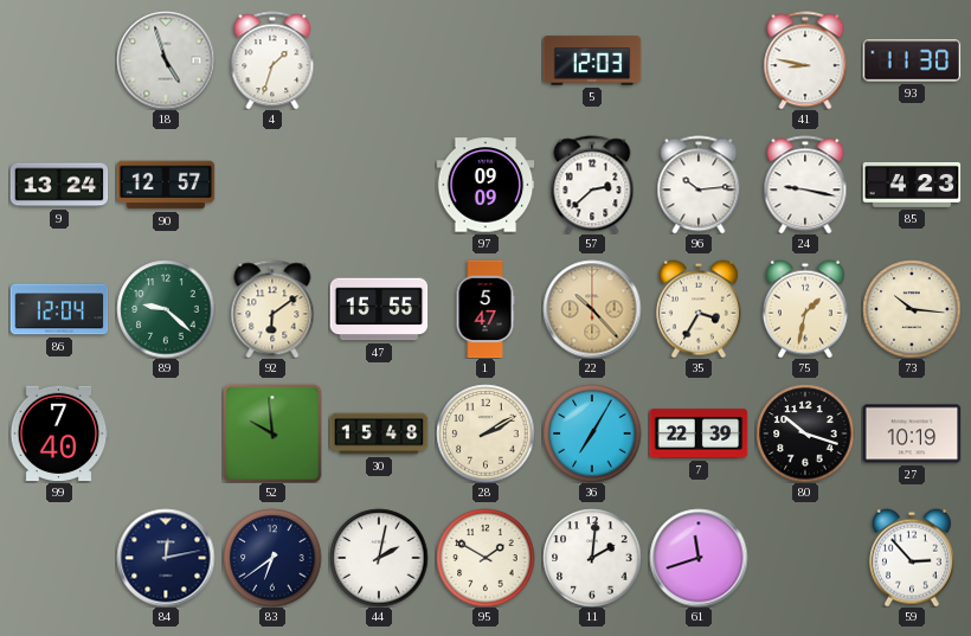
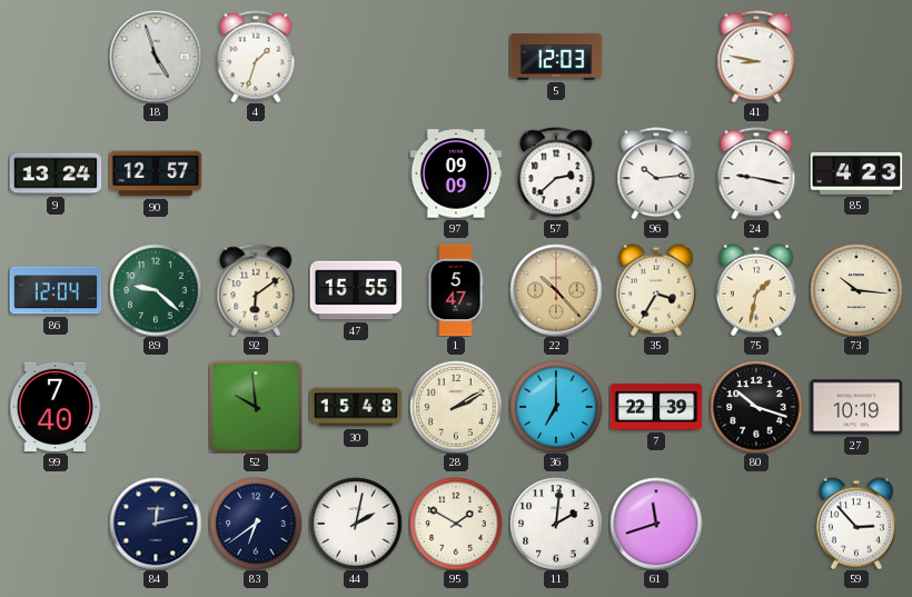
93: 11:30 -> none (912, 60)
36: 7:05 -> 7:00 (556, 407)
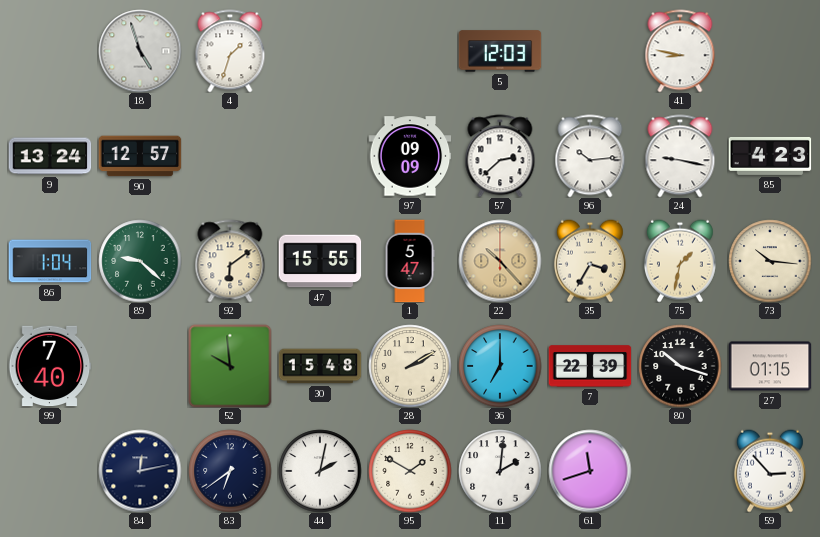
86: 12:04 -> 1:04 (50, 261)
27: 10:19 -> 01:15 (770, 366)
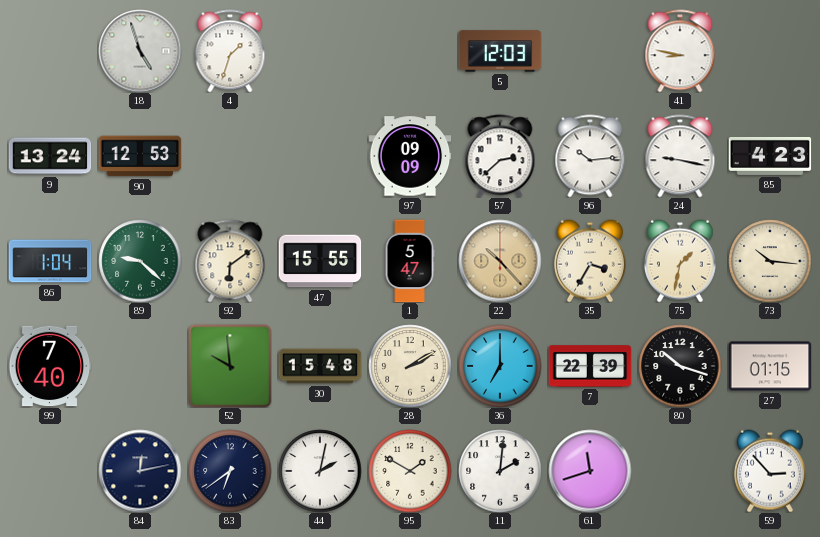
90: 12:57 -> 12:53 (140, 156)
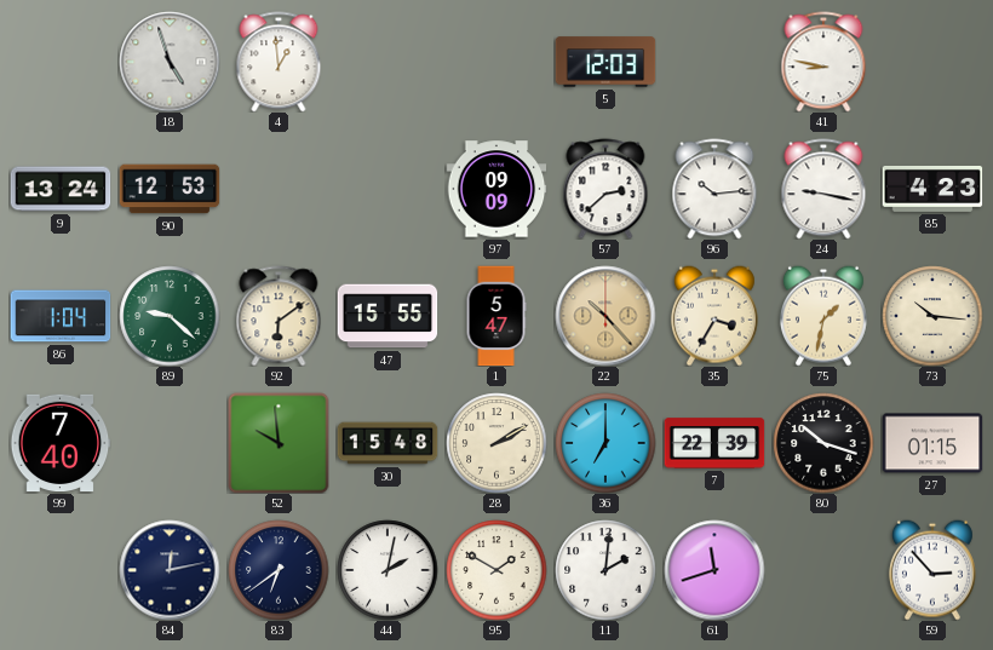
4: 1:33 -> 12:59 (279, 62)
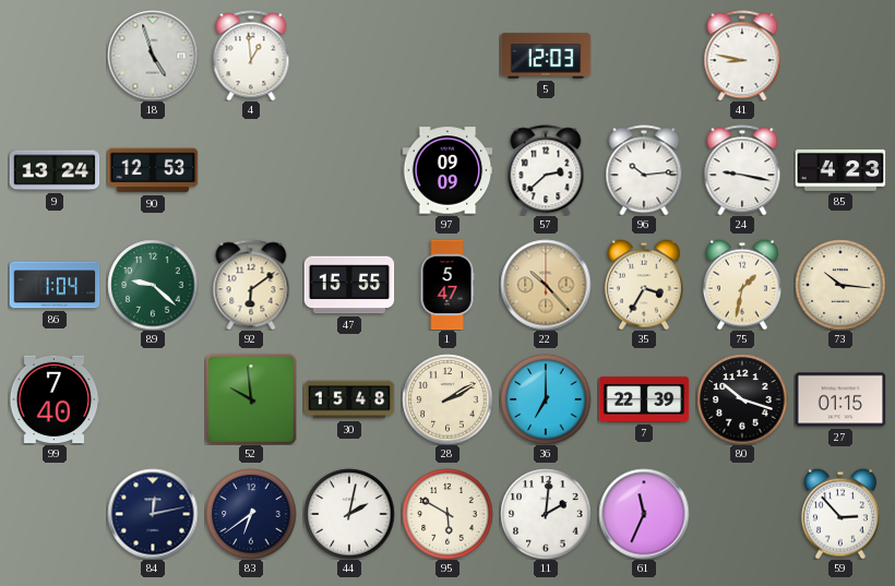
95: 1:50 -> 5:50 (448, 514)
61: 11:42 -> 11:34 (644, 514)
